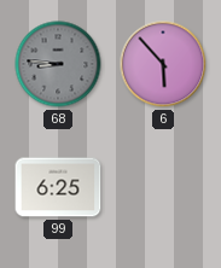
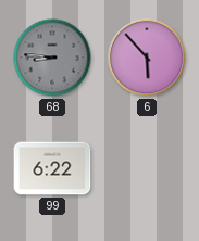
99: 6:25 -> 6:22 (52, 168)
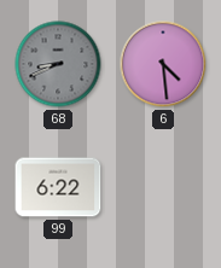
68: 8:46 -> 8:41 (58, 64)
6: 5:53 -> 4:29 (163, 64)
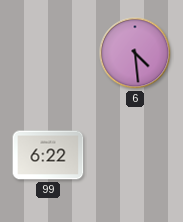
68: 8:41 -> none (58, 64)
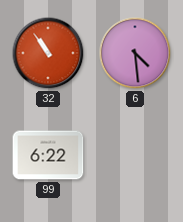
32: none -> 10:54 (48, 53)
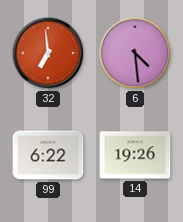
32: 10:54 -> 6:59 (48, 53)
14: none -> 19:26 (135, 155)
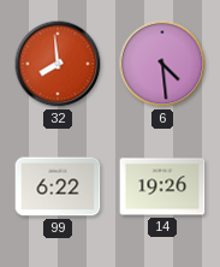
32: 6:59 -> 7:59 (58, 64)
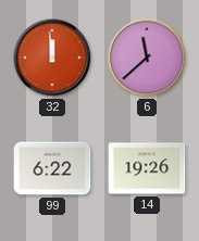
32: 7:59 -> 11:59 (52, 58)
6: 4:29 -> 11:38 (147, 58)
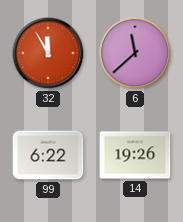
32: 11:59 -> 11:55 (48, 53)
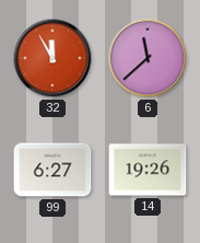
99: 6:22 -> 6:27 (52, 170)
